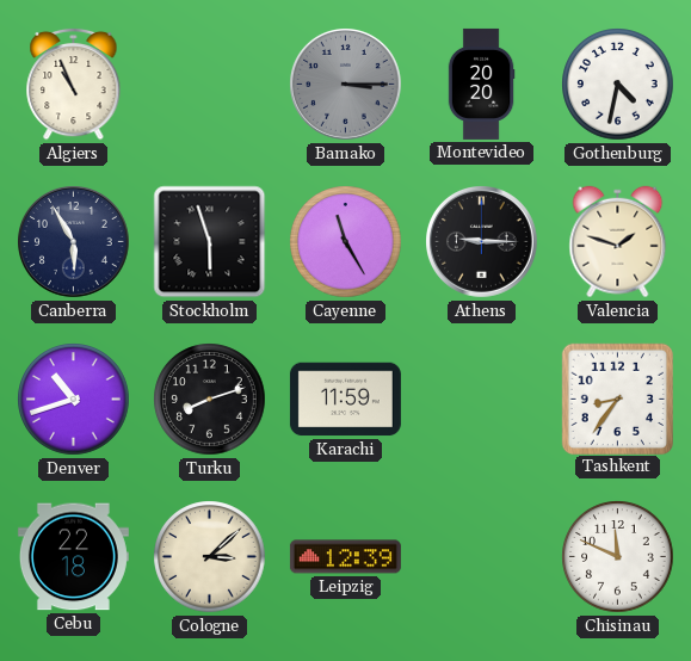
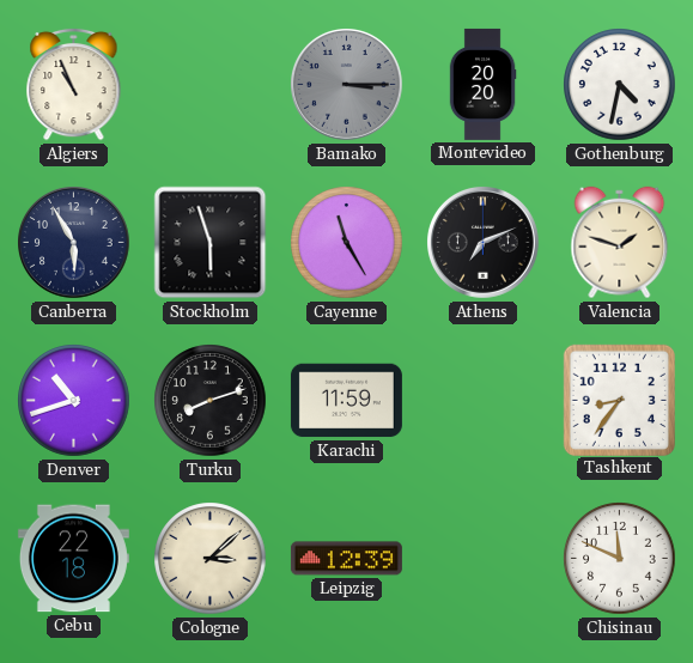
Athens: 9:15 -> 7:11 (484, 243)
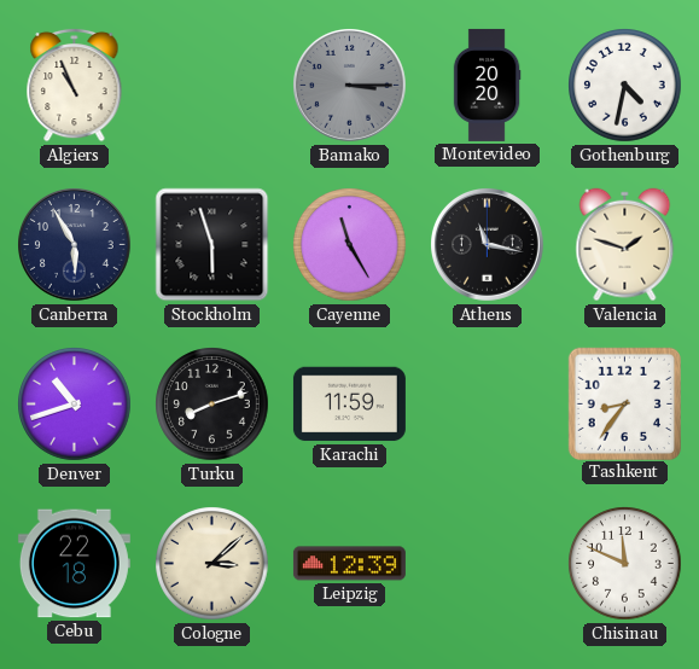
Athens: 7:11 -> 11:17 (488, 245)
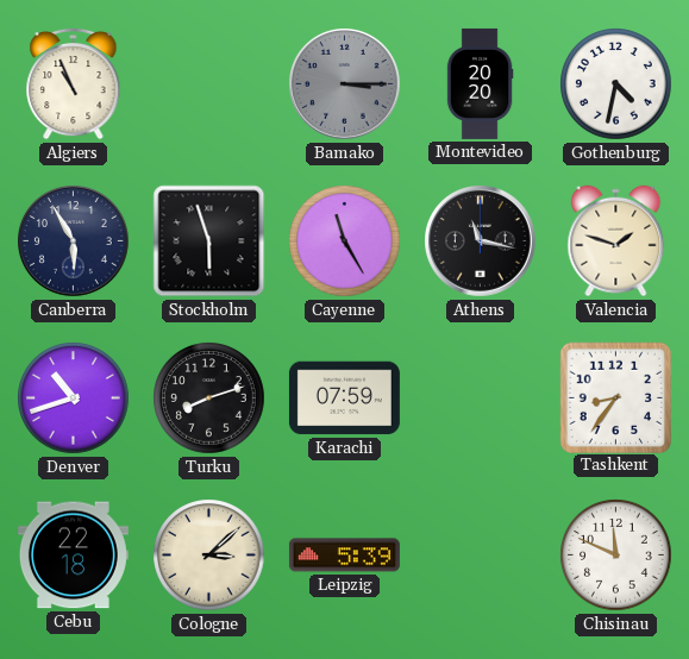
Karachi: 11:59 -> 07:59 (344, 398)
Leipzig: 12:39 -> 5:39 (344, 556)
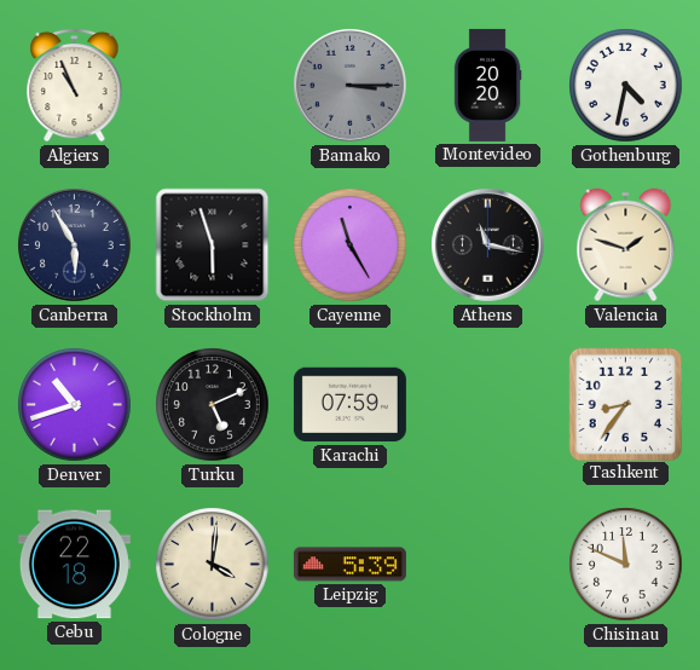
Turku: 8:12 -> 5:11 (213, 405)
Cologne: 3:08 -> 4:01 (213, 565)
